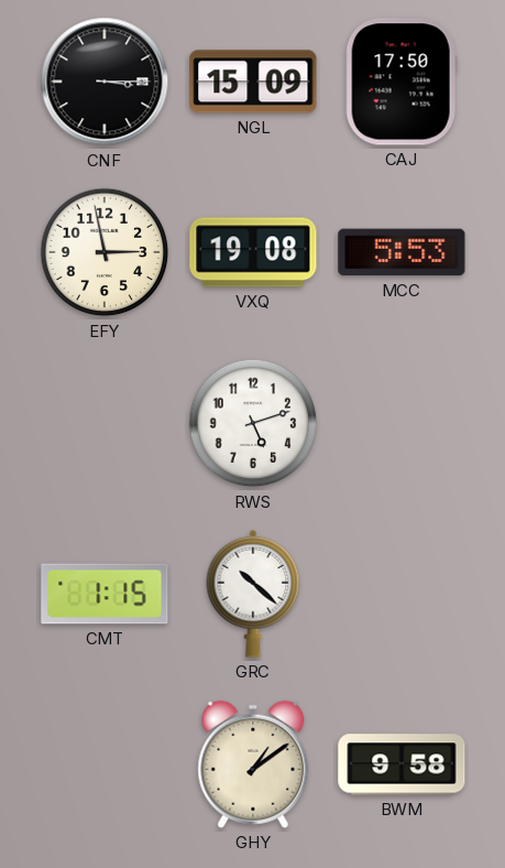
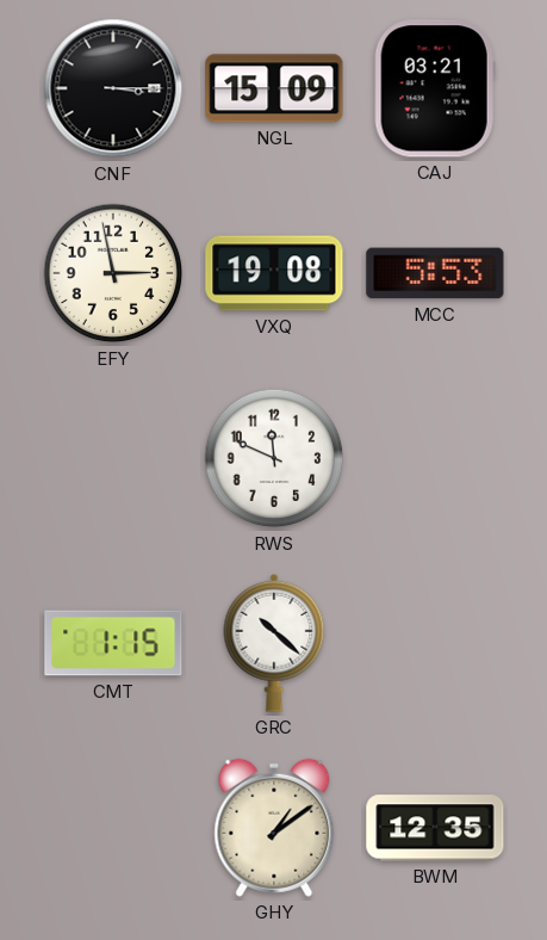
CAJ: 17:50 -> 03:21 (435, 88)
RWS: 5:12 -> 11:49 (274, 458)
BWM: 9:58 -> 12:35 (435, 828)
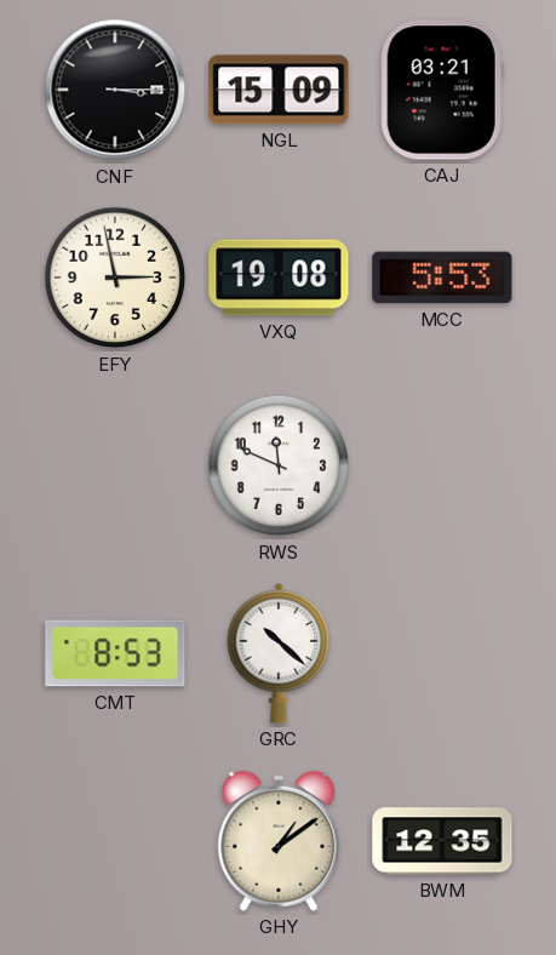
CMT: 1:15 -> 8:53 (115, 653)
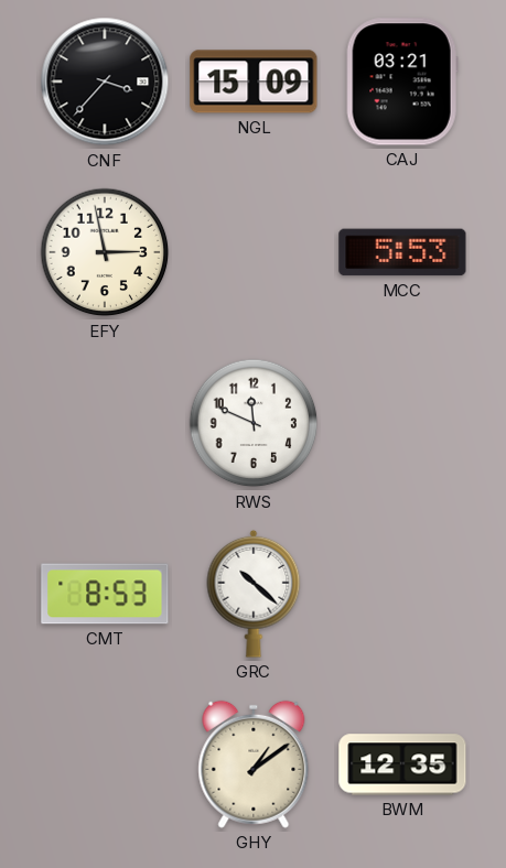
CNF: 3:15 -> 3:37 (105, 82)
VXQ: 19:08 -> none (279, 278)
